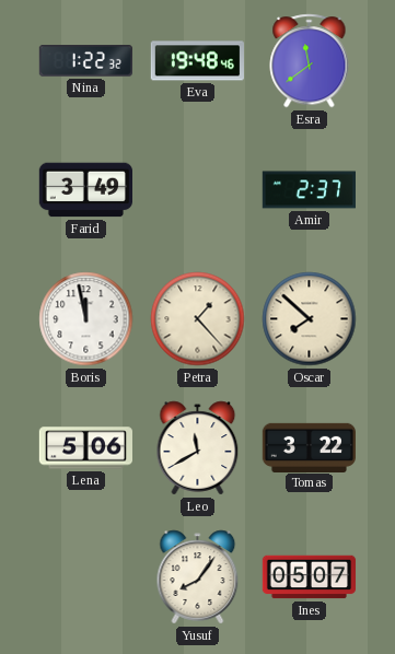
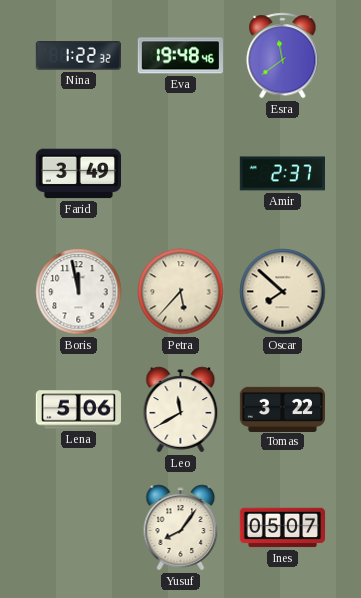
Petra: 1:23 -> 5:37 (181, 292)
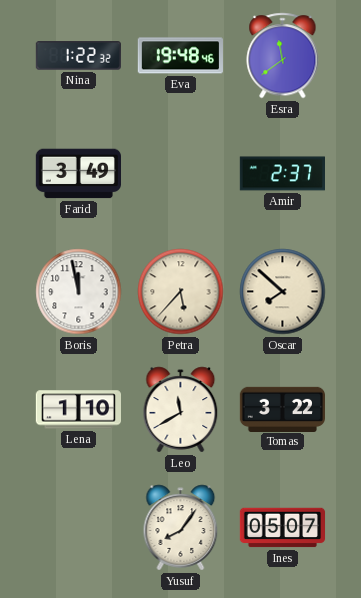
Lena: 5:06 -> 1:10 (78, 410)
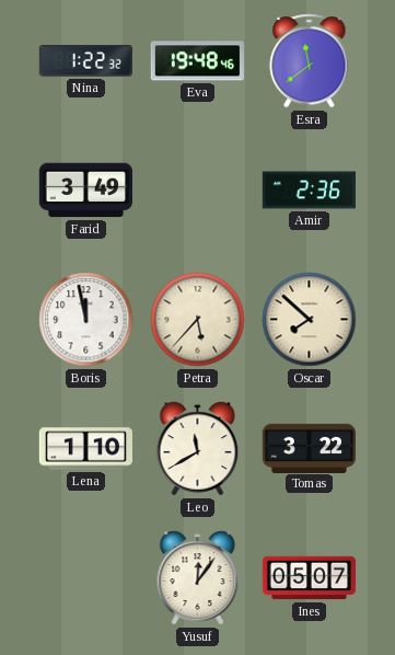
Amir: 2:37 -> 2:36 (309, 191)
Yusuf: 8:06 -> 12:06 (198, 578)
